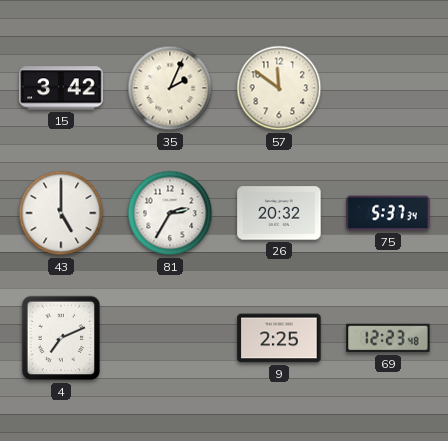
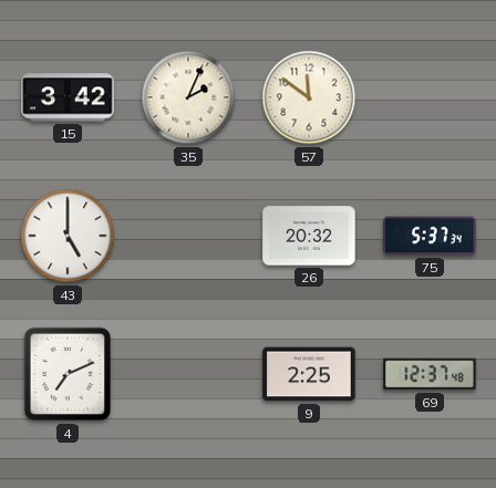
81: 2:35 -> none (170, 213)
69: 12:23 -> 12:37 (430, 374)
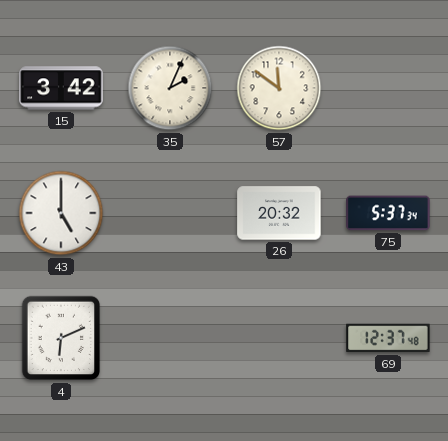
4: 7:11 -> 6:11 (61, 338)
9: 2:25 -> none (309, 374)
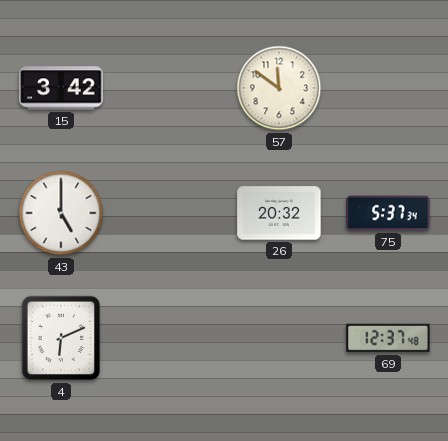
35: 2:04 -> none (170, 88)
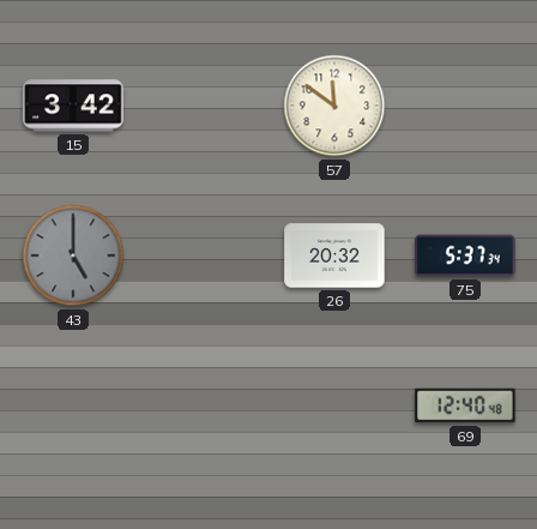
43 dial: white -> grey (73, 256)
4: 6:11 -> none (61, 338)
69: 12:37 -> 12:40 (465, 405)
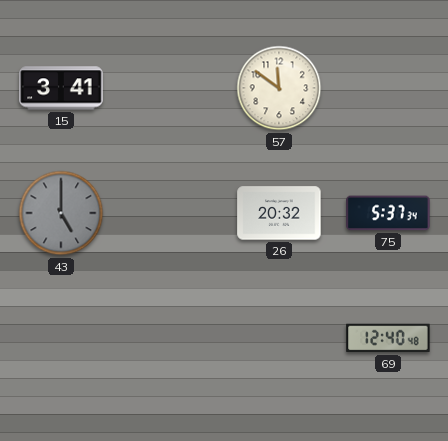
15: 3:42 -> 3:41 (61, 88)
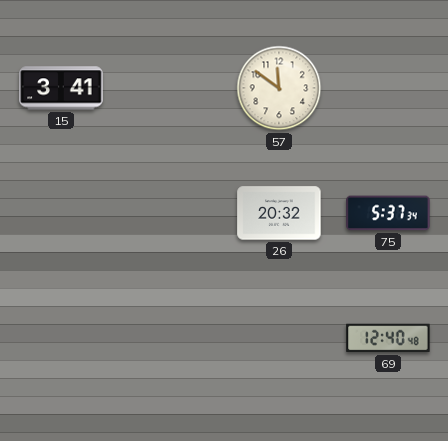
43: 5:00 -> none (61, 213)
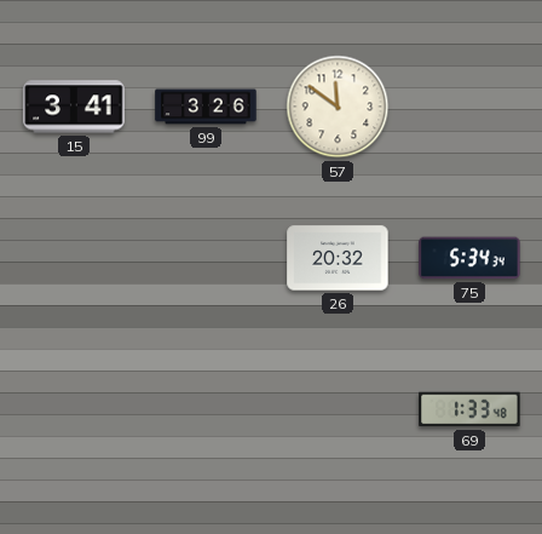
99: none -> 3:26 (206, 107)
75: 5:37 -> 5:34 (469, 258)
69: 12:40 -> 1:33 (469, 409)
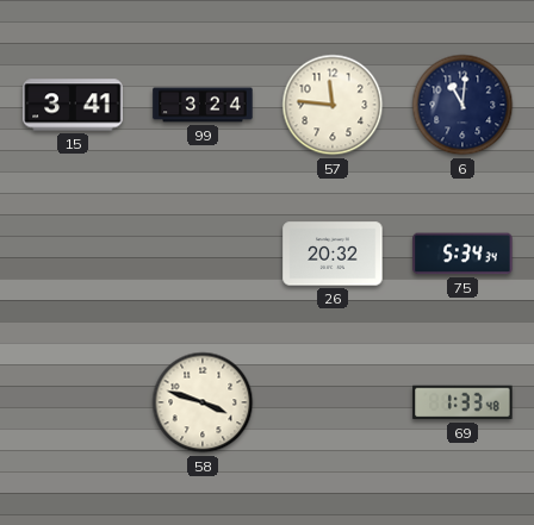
99: 3:26 -> 3:24 (203, 105)
57: 11:51 -> 11:46 (333, 105)
6: none -> 11:01 (462, 105)
58: none -> 3:48 (203, 402)
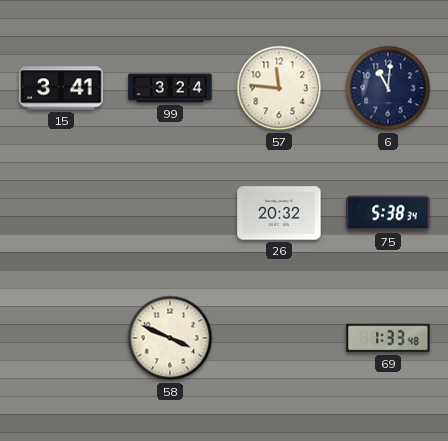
75: 5:34 -> 5:38 (388, 213)
58: 3:48 -> 3:49 (170, 338)
